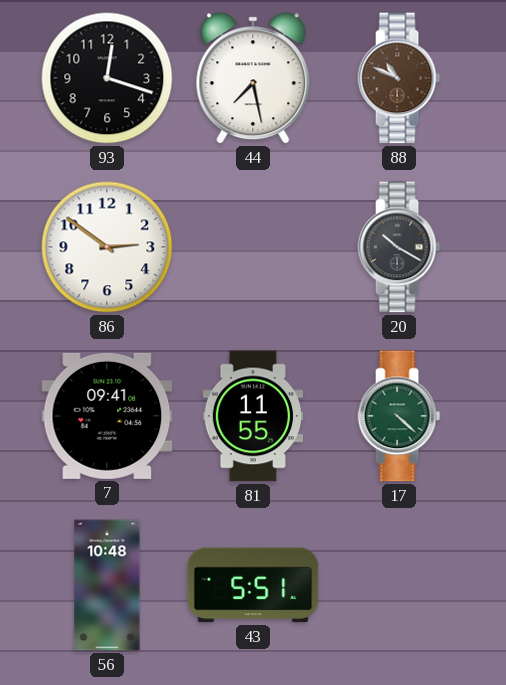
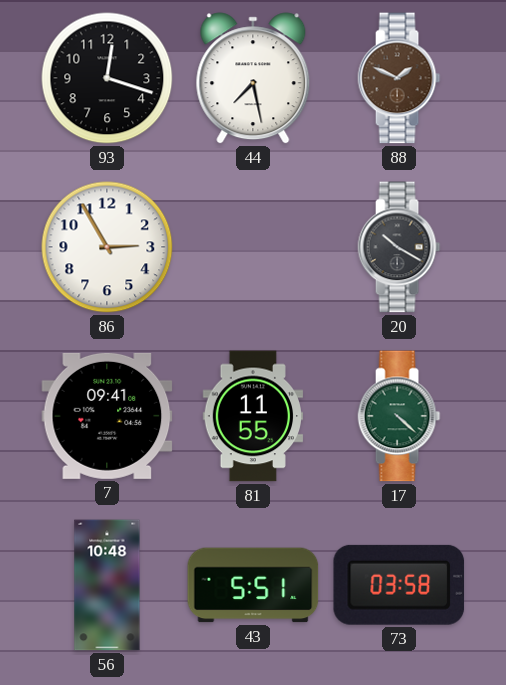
88: 10:49 -> 1:49 (399, 78)
86: 2:51 -> 2:55 (107, 247)
73: none -> 03:58 (399, 585)
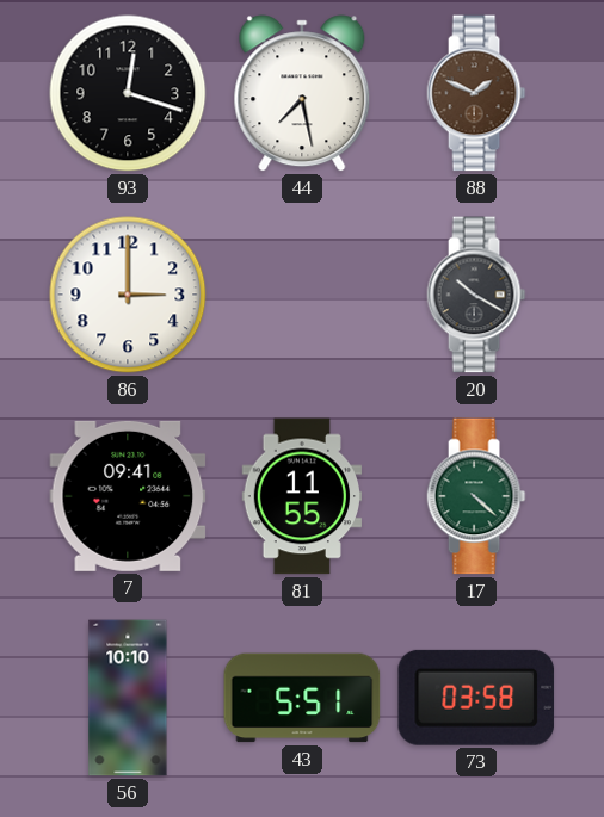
86: 2:55 -> 3:00 (128, 295)
56: 10:48 -> 10:10 (128, 698)
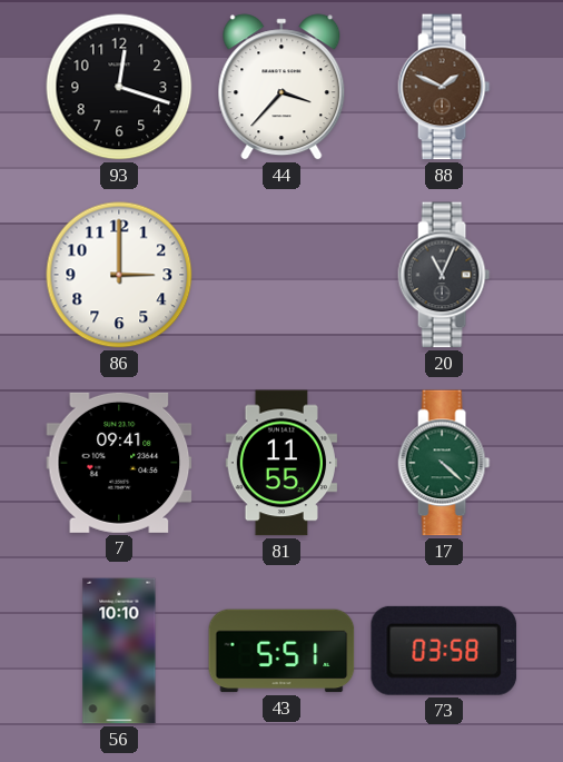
44: 7:28 -> 3:37 (281, 87)
20: 10:20 -> 11:04 (444, 275)
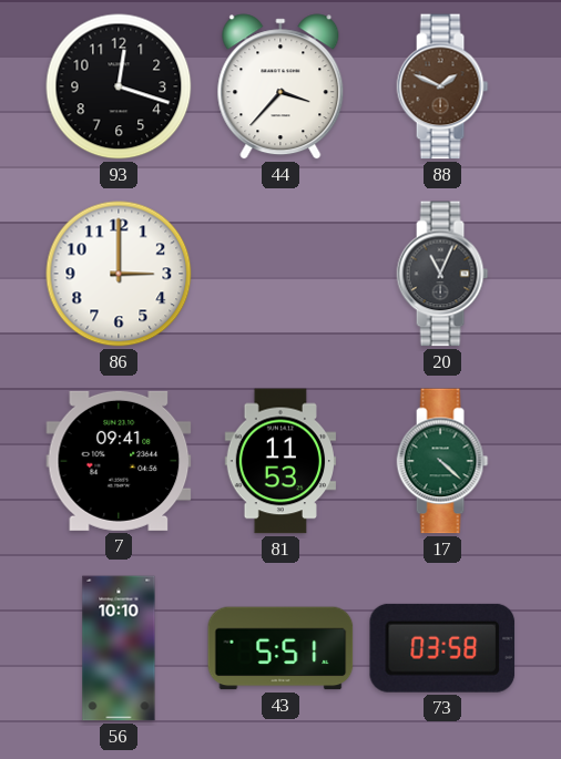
81: 11:55 -> 11:53 (280, 461)
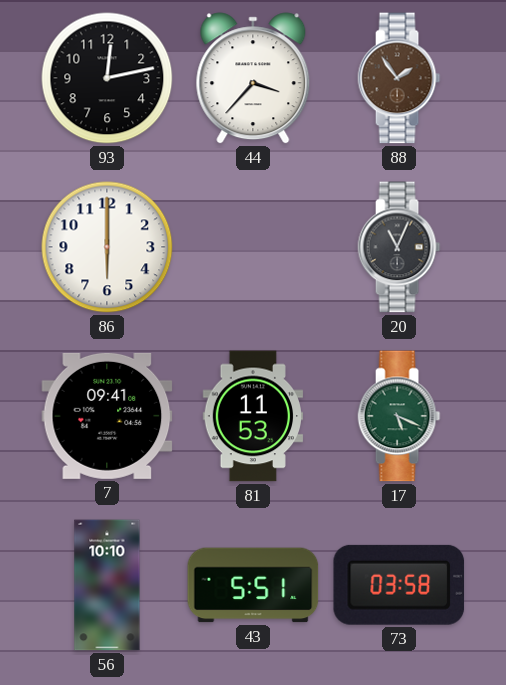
93: 12:18 -> 12:13 (107, 78)
88: 1:49 -> 1:54 (399, 78)
86: 3:00 -> 6:00 (107, 247)
17: 4:22 -> 5:19 (399, 416)
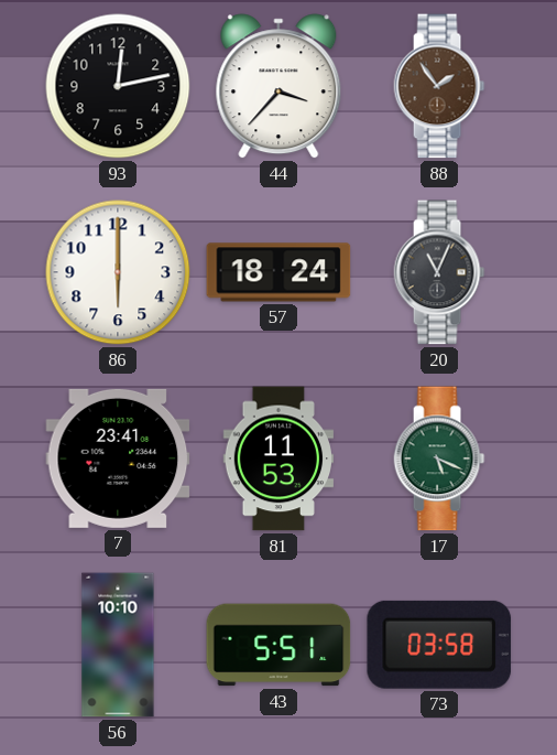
57: none -> 18:24 (278, 272)
7: 09:41 -> 23:41 (118, 459)
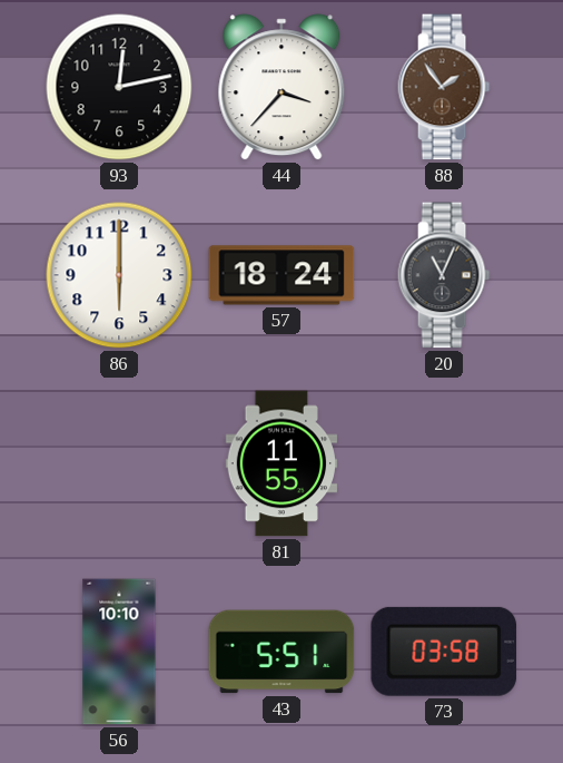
7: 23:41 -> none (118, 459)
81: 11:53 -> 11:55 (281, 463)
17: 5:19 -> none (439, 459)
